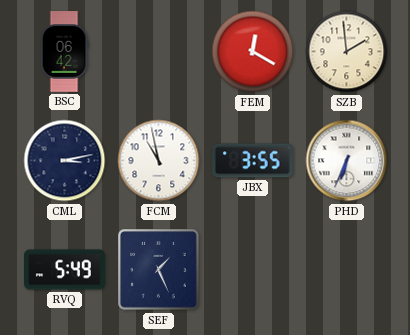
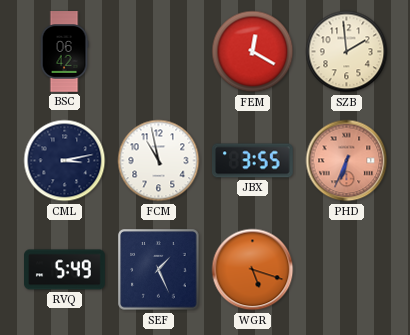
PHD dial: white -> salmon (347, 161)
WGR: none -> 5:18 (253, 270)
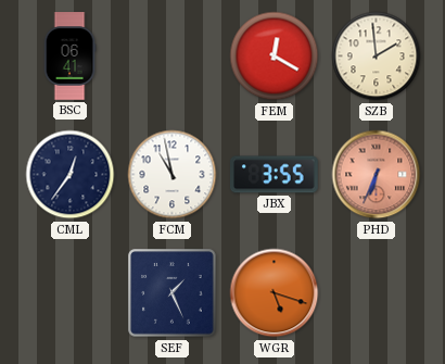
BSC: 06:42 -> 06:41 (69, 57)
CML: 3:13 -> 12:36 (71, 175)
RVQ: 5:49 -> none (65, 270)
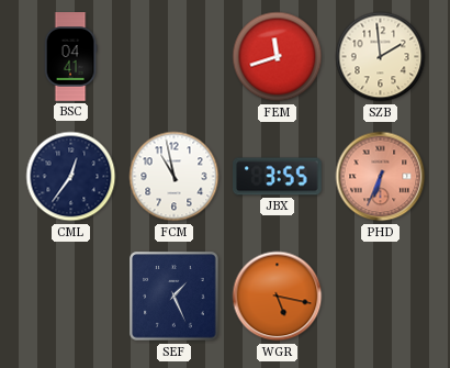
BSC: 06:41 -> 04:41 (70, 57)
FEM: 12:20 -> 11:42 (278, 57)
WGR: 5:18 -> 5:17 (278, 297)
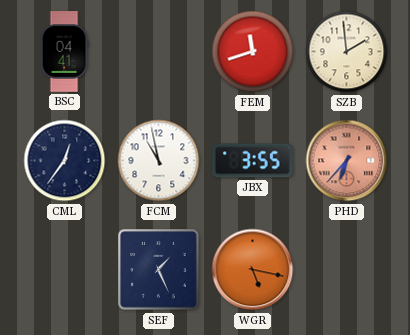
PHD: 6:34 -> 6:37 (347, 161)
